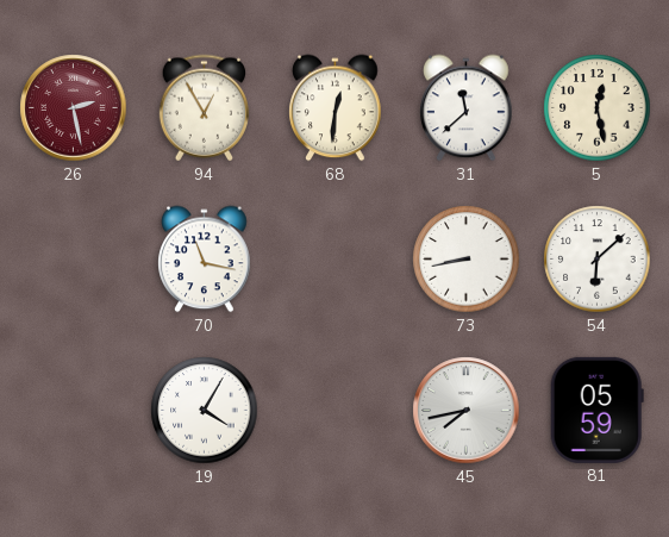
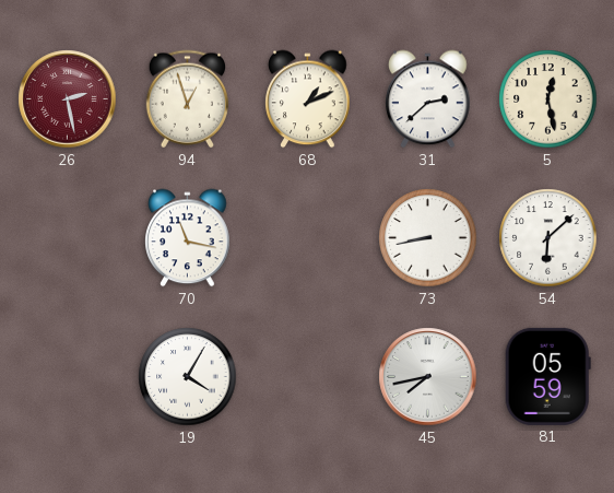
94: 12:55 -> 12:57 (187, 99)
68: 12:31 -> 1:11 (308, 99)
31: 11:38 -> 2:38 (428, 99)
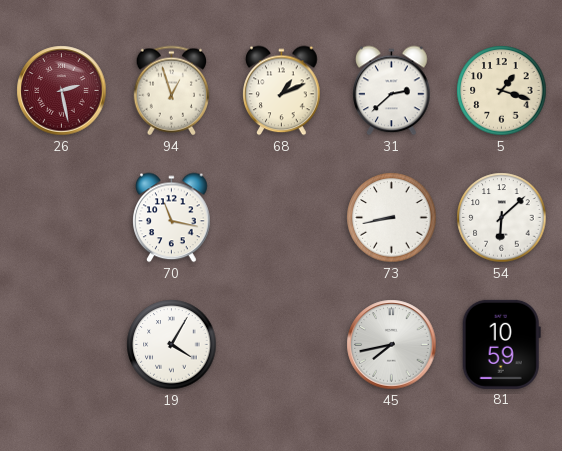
5: 12:28 -> 1:18 (502, 91)
81: 05:59 -> 10:59 (501, 344)
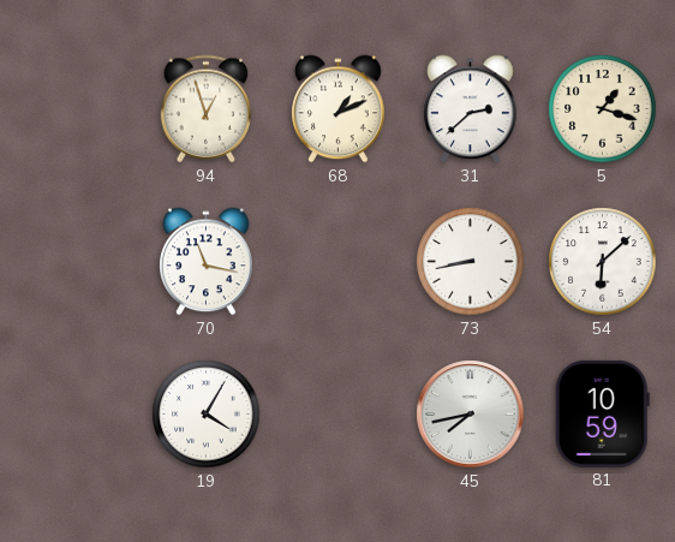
26: 2:28 -> none (62, 91)
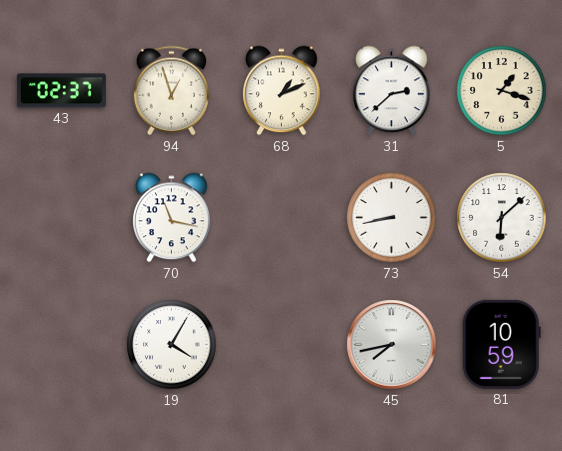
43: none -> 02:37 (61, 91)
